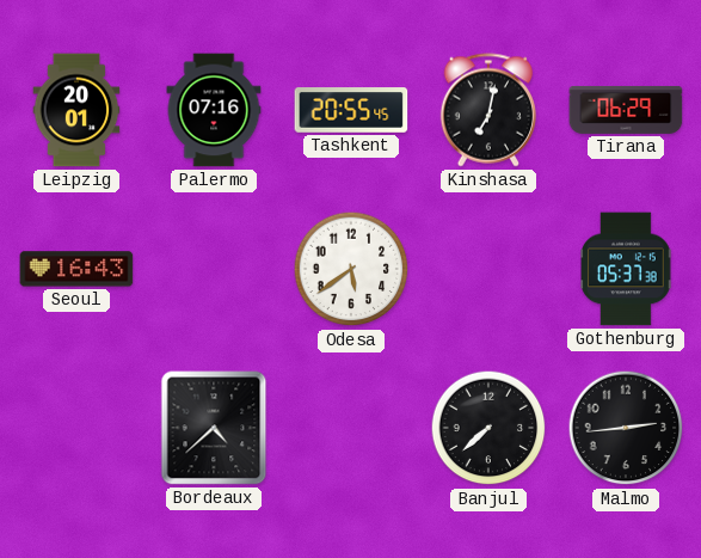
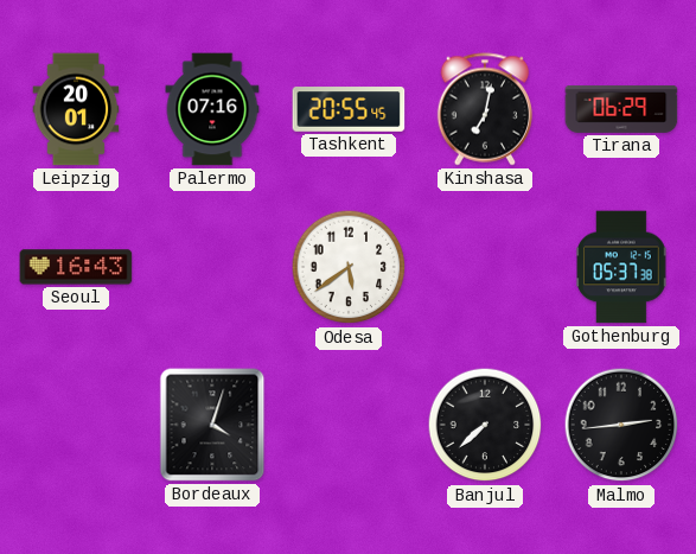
Bordeaux: 4:38 -> 4:03 (212, 425)
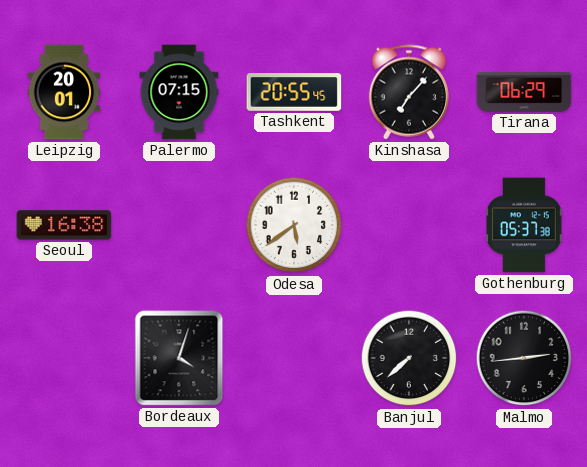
Palermo: 07:16 -> 07:15 (179, 92)
Kinshasa: 7:02 -> 7:07 (409, 92)
Seoul: 16:43 -> 16:38 (64, 225)
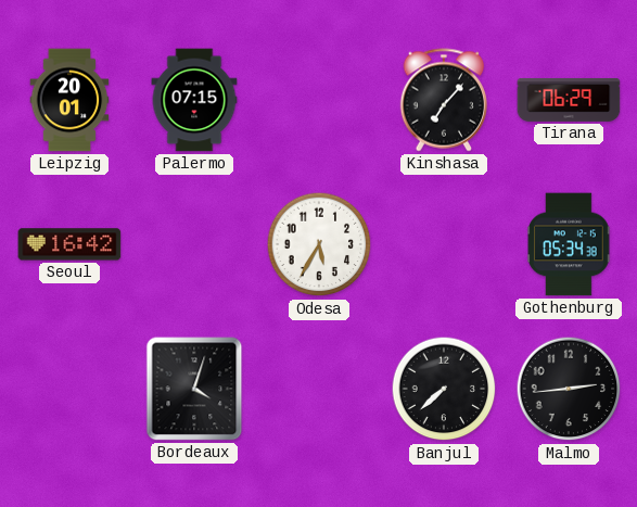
Tashkent: 20:55 -> none (294, 92)
Seoul: 16:38 -> 16:42 (69, 244)
Odesa: 5:39 -> 5:35 (319, 244)
Gothenburg: 05:37 -> 05:34 (569, 244)
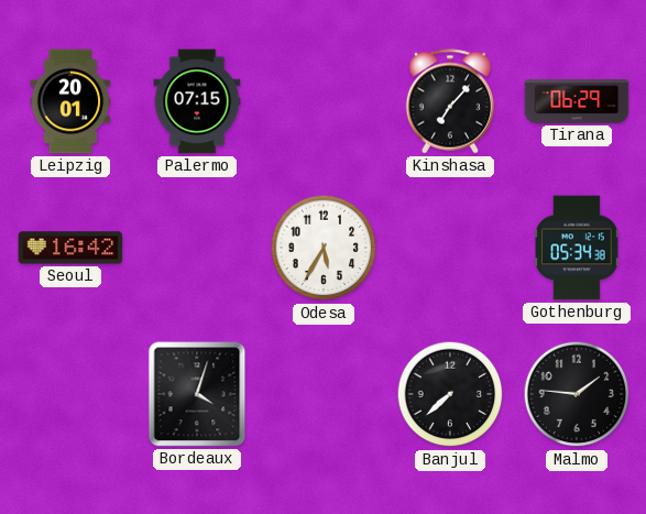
Malmo: 2:44 -> 1:46 (577, 394)
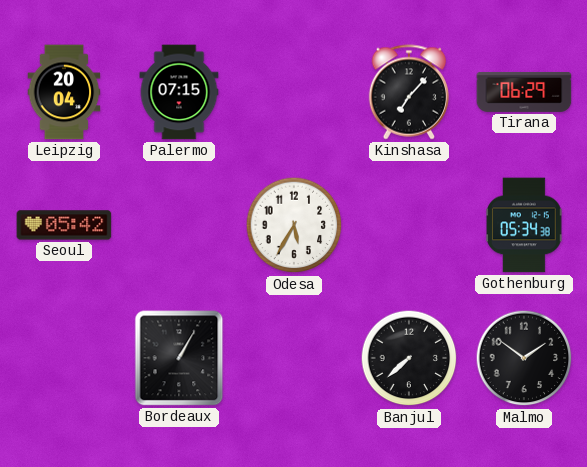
Leipzig: 20:01 -> 20:04 (64, 92)
Seoul: 16:42 -> 05:42 (64, 225)
Bordeaux: 4:03 -> 1:05 (179, 358)
Malmo: 1:46 -> 1:51 (524, 358)
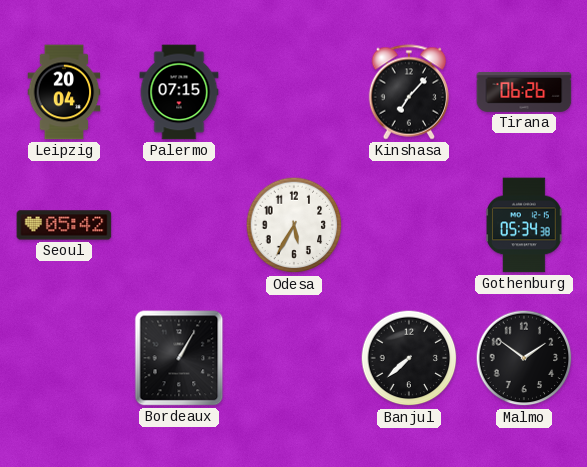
Tirana: 06:29 -> 06:26 (524, 92)
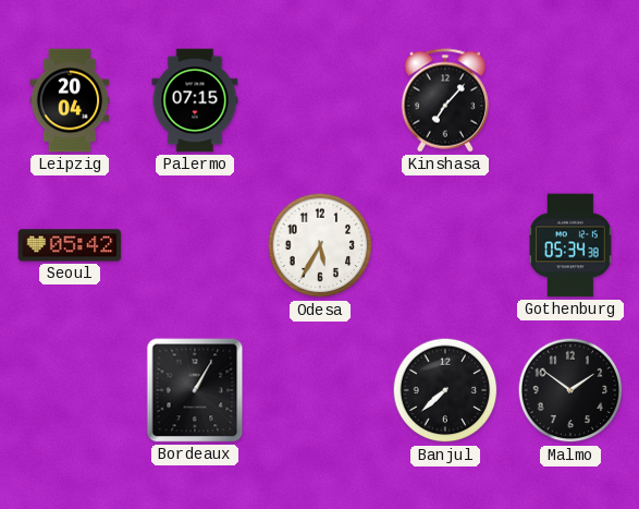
Tirana: 06:26 -> none (524, 92)
